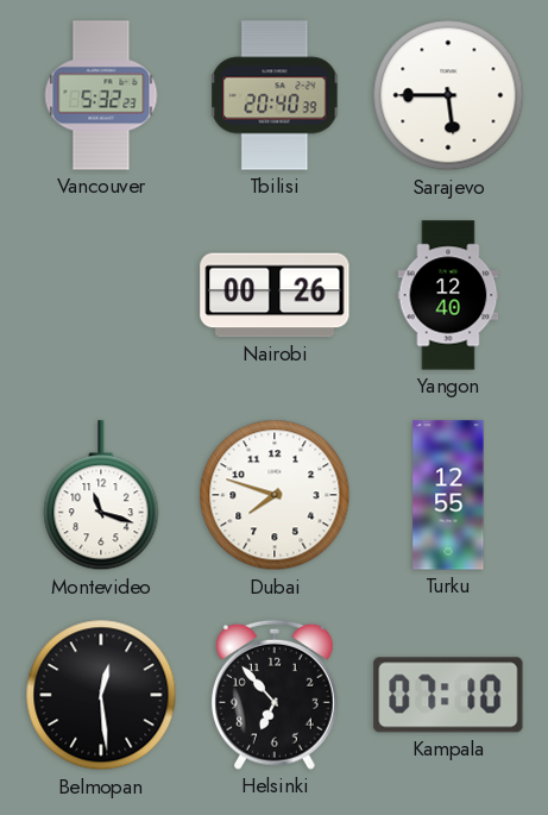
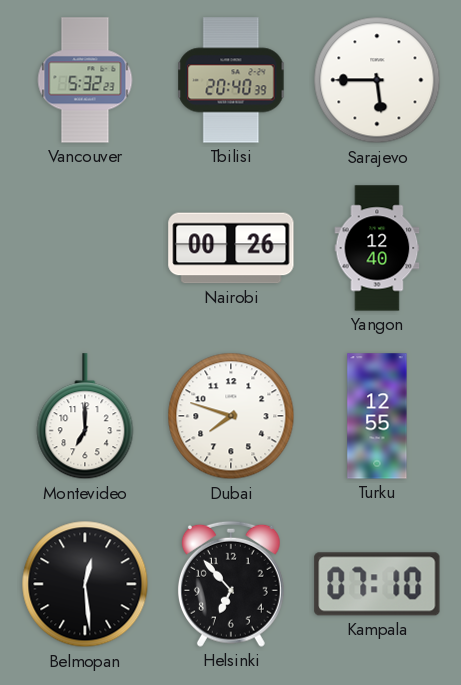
Montevideo: 11:18 -> 7:00 (85, 417)
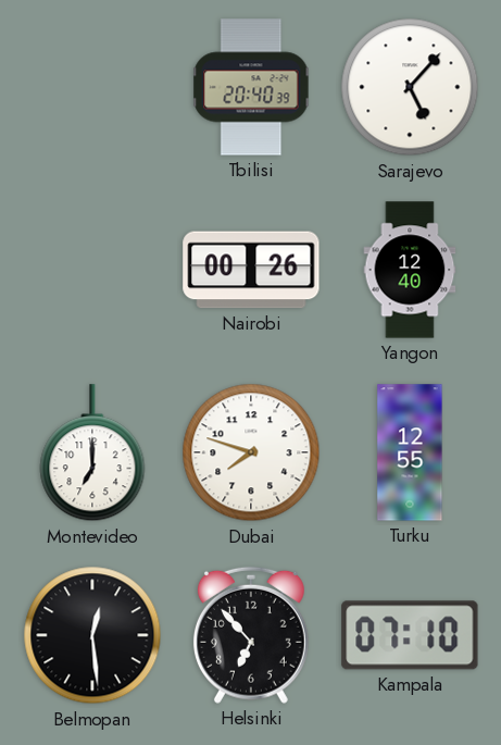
Vancouver: 5:32 -> none (85, 80)
Sarajevo: 5:45 -> 5:07 (410, 87)
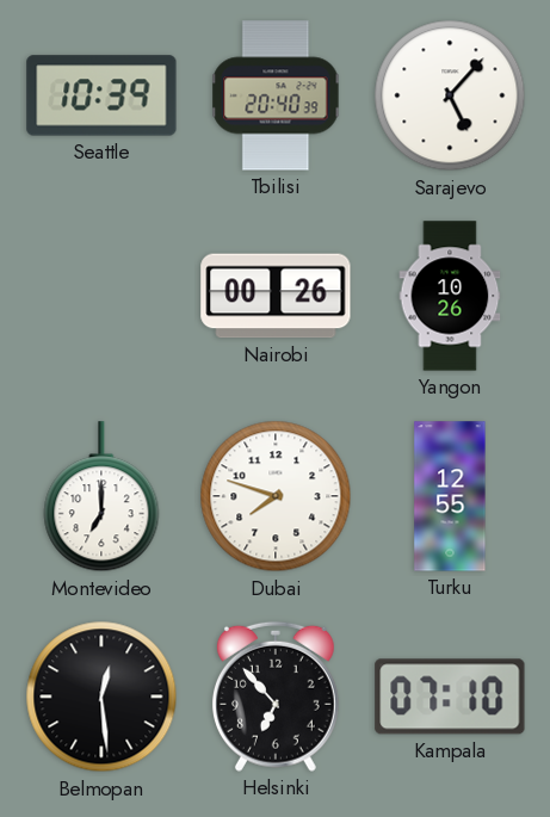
Seattle: none -> 10:39 (101, 95)
Yangon: 12:40 -> 10:26 (450, 296)
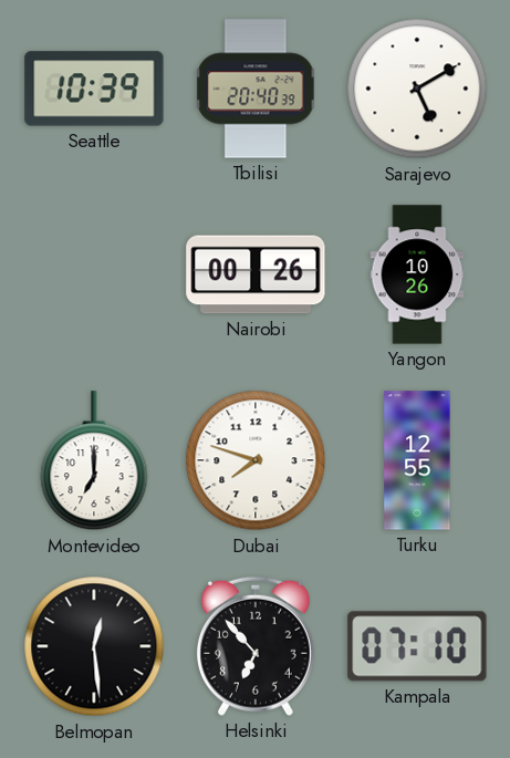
Sarajevo: 5:07 -> 5:10 (417, 89)
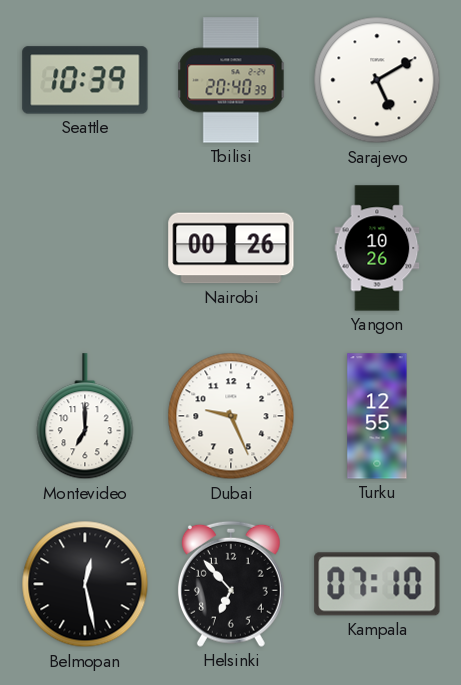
Dubai: 7:48 -> 9:26 (231, 416)
Belmopan: 12:29 -> 12:28 (85, 584)
